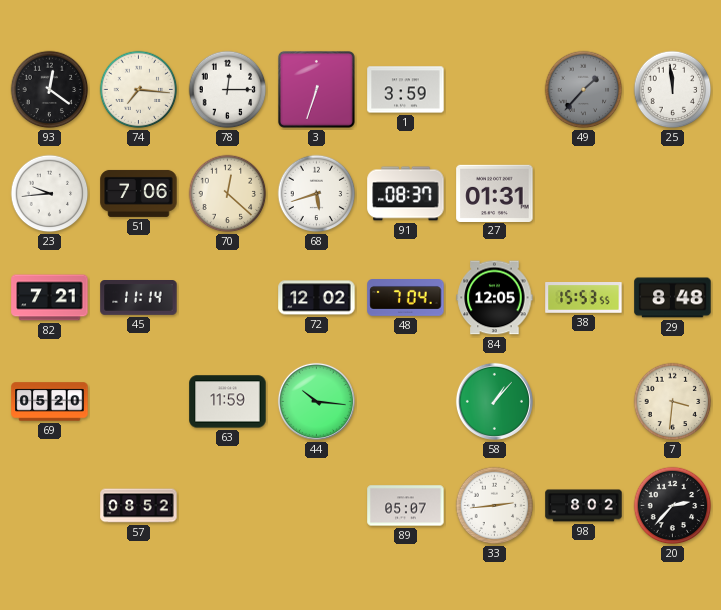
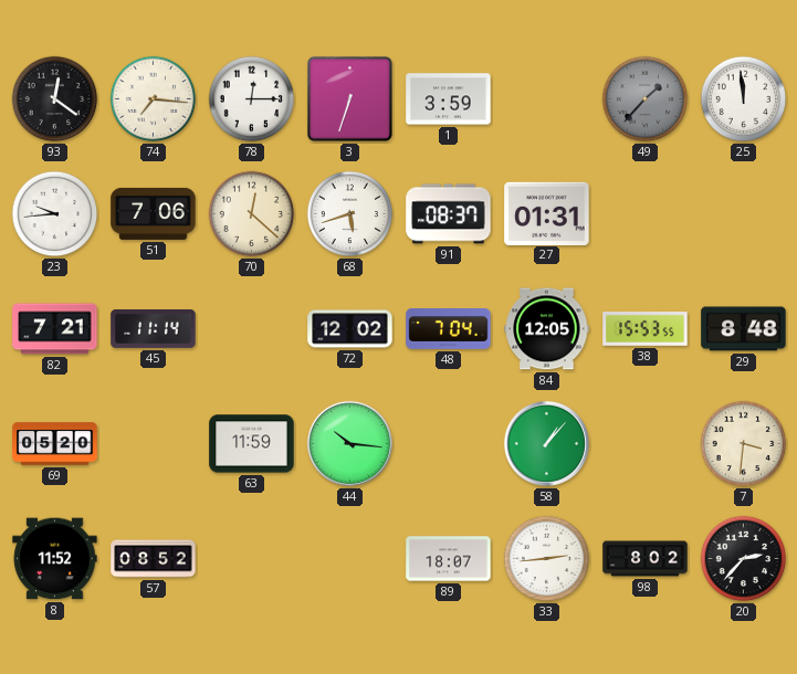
8: none -> 11:52 (55, 559)
89: 05:07 -> 18:07 (449, 559)
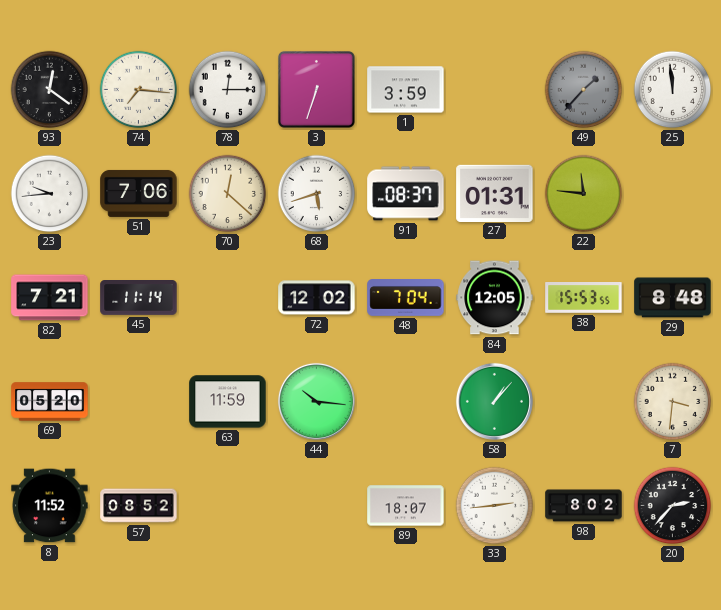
22: none -> 11:46 (584, 194)
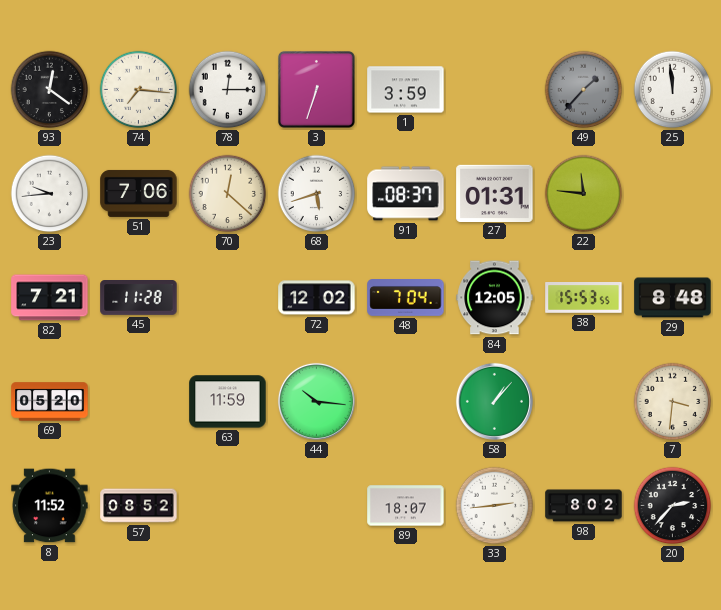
45: 11:14 -> 11:28 (139, 298)
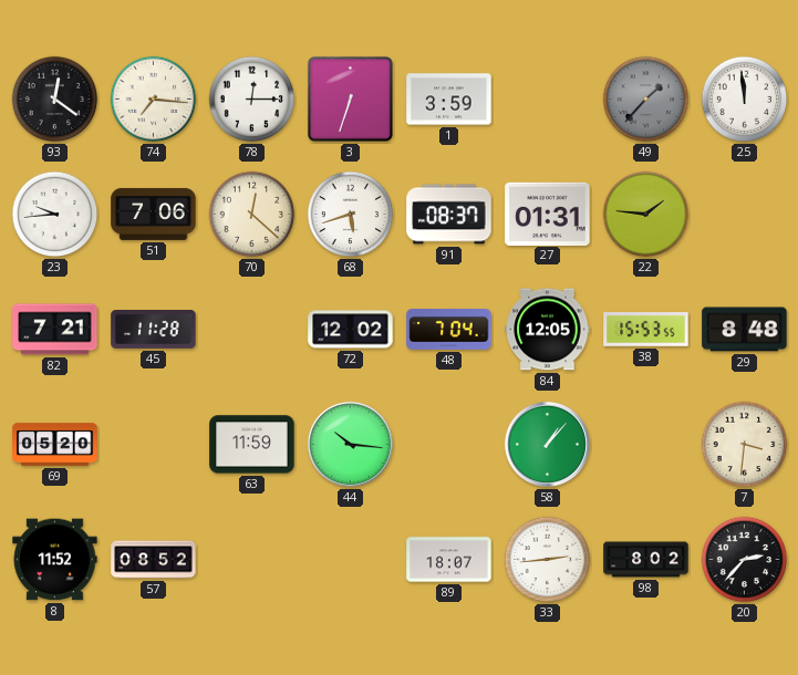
22: 11:46 -> 1:46 (646, 215)
